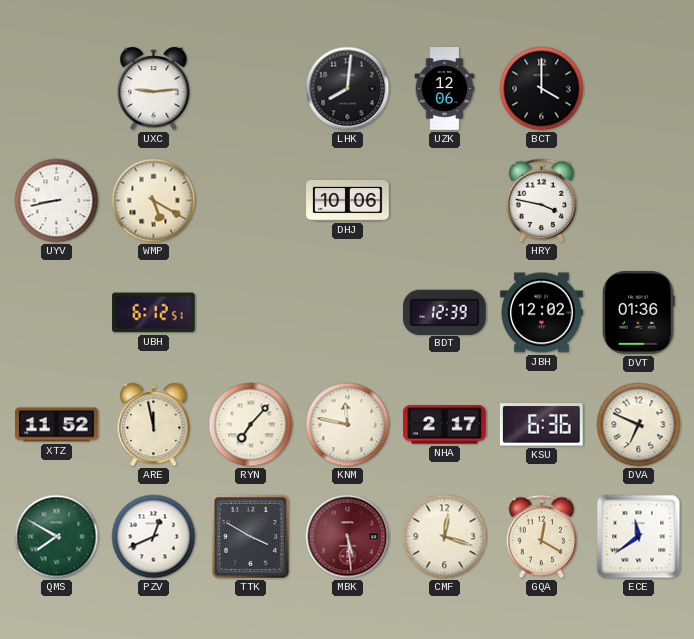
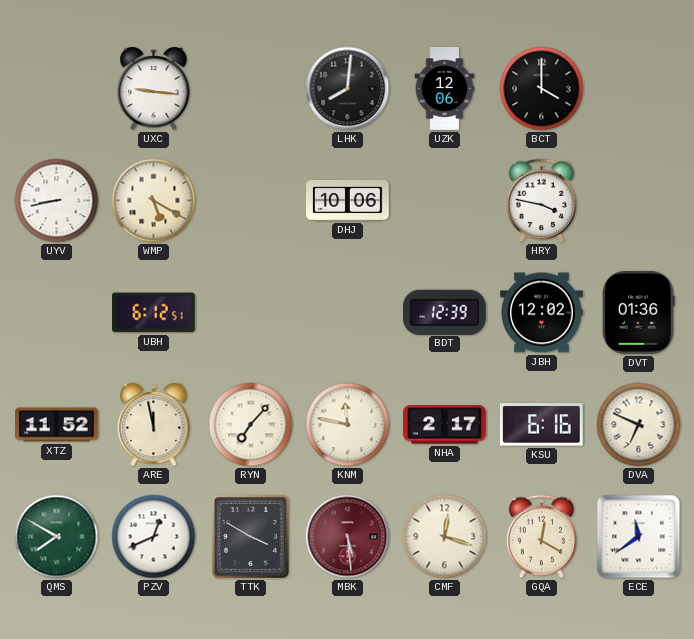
UXC: 9:14 -> 9:16 (154, 89)
KSU: 6:36 -> 6:16 (541, 425)
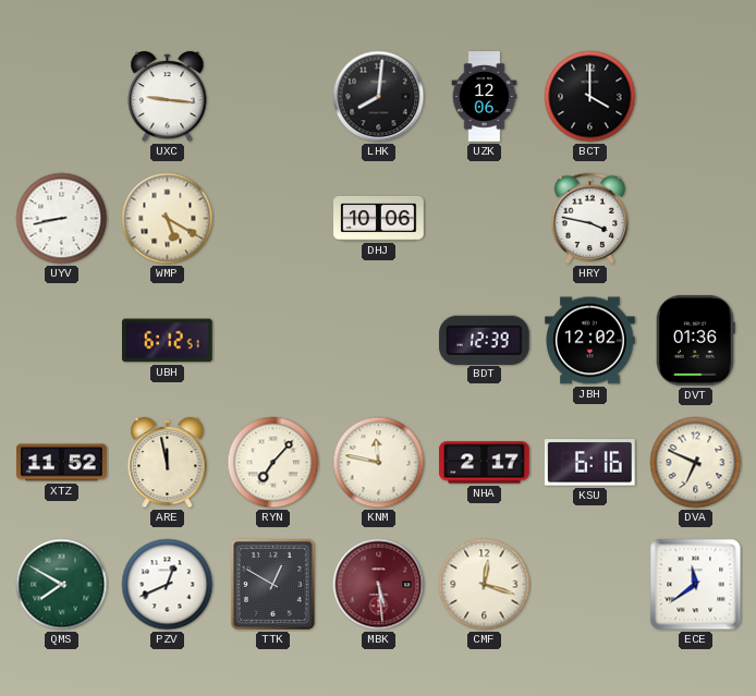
TTK: 3:50 -> 12:50 (272, 584)
GQA: 12:20 -> none (542, 537)
